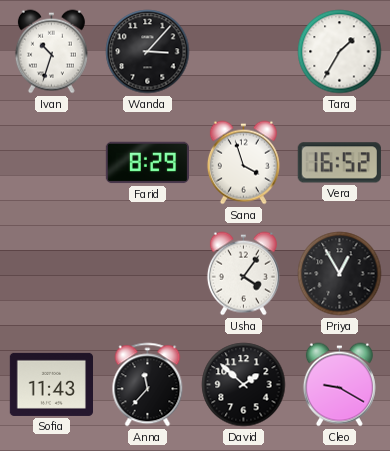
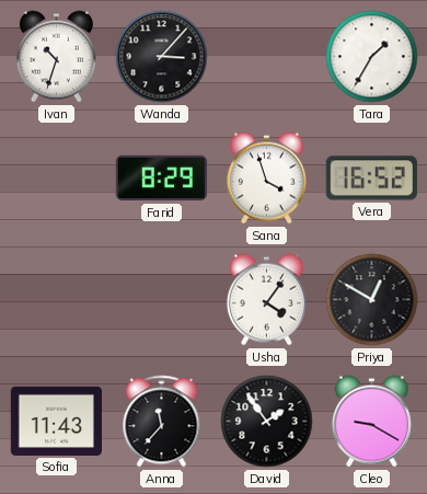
Priya: 12:55 -> 12:50 (372, 300)
David: 1:52 -> 1:54 (267, 422)
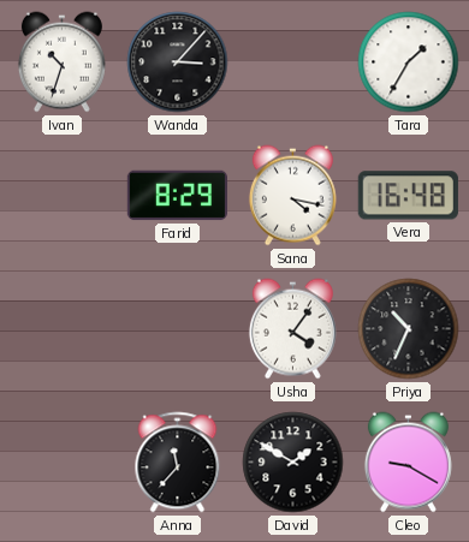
Sana: 3:57 -> 4:17 (292, 196)
Vera: 16:52 -> 16:48 (408, 196)
Priya: 12:50 -> 10:34 (409, 329)
Sofia: 11:43 -> none (56, 421)
David: 1:54 -> 1:50 (293, 463)
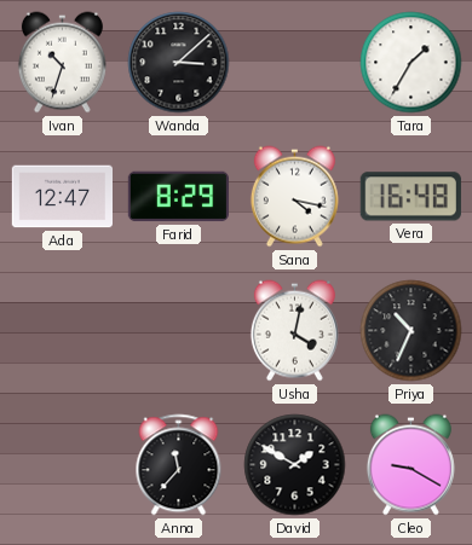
Wanda: 3:07 -> 3:08 (179, 63)
Ada: none -> 12:47 (62, 197)
Usha: 4:06 -> 4:02 (294, 331)
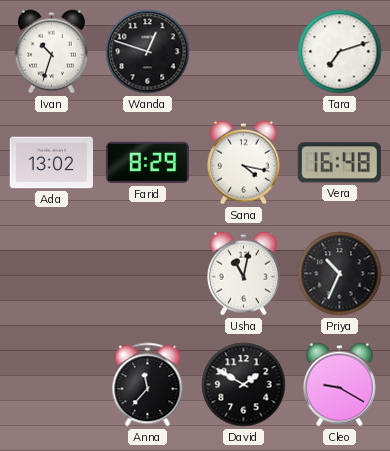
Wanda: 3:08 -> 12:48 (148, 52)
Tara: 1:35 -> 7:12 (340, 52)
Ada: 12:47 -> 13:02 (51, 163)
Usha: 4:02 -> 11:02 (243, 274)
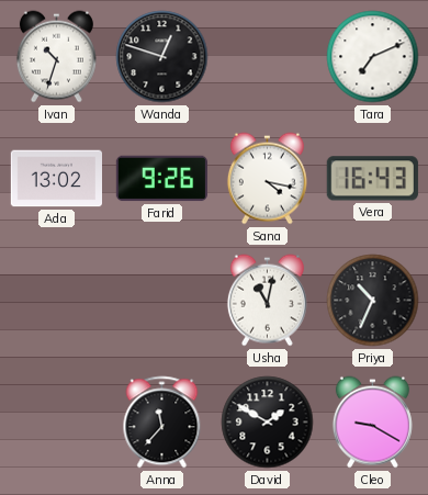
Tara: 7:12 -> 7:11 (373, 57)
Farid: 8:29 -> 9:26 (161, 179)
Vera: 16:48 -> 16:43 (372, 179)
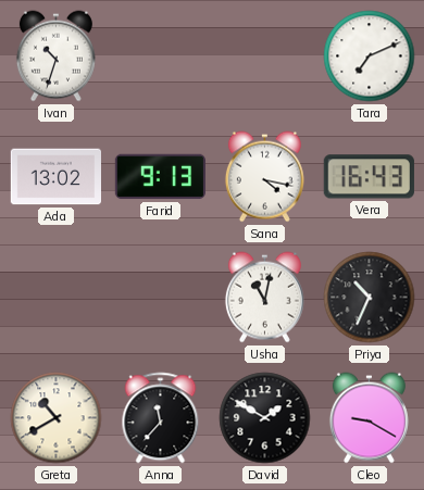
Wanda: 12:48 -> none (162, 57)
Farid: 9:26 -> 9:13 (160, 177)
Greta: none -> 10:40 (57, 418)
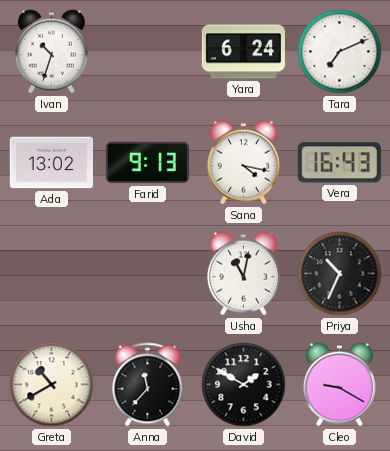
Yara: none -> 6:24 (243, 52)
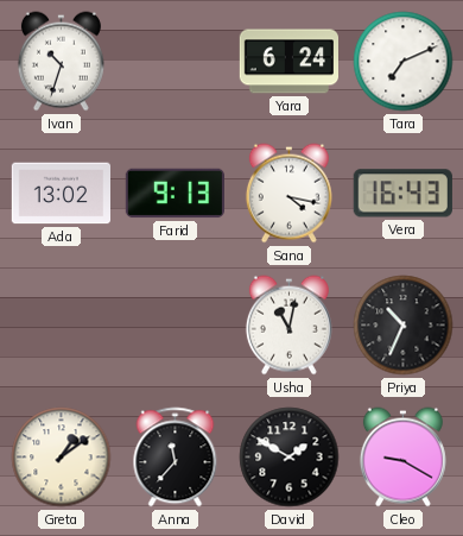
Greta: 10:40 -> 1:09 (62, 458)
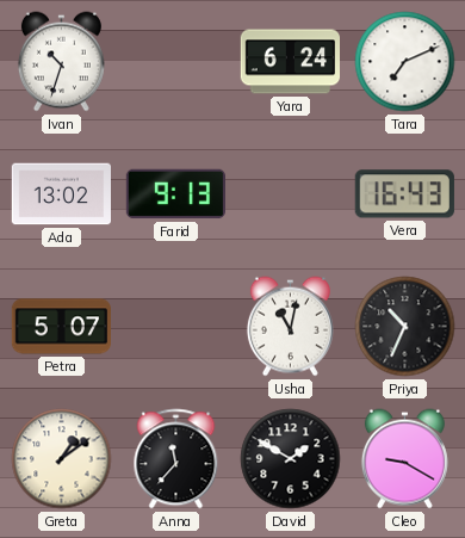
Sana: 4:17 -> none (288, 194)
Petra: none -> 5:07 (61, 327)
